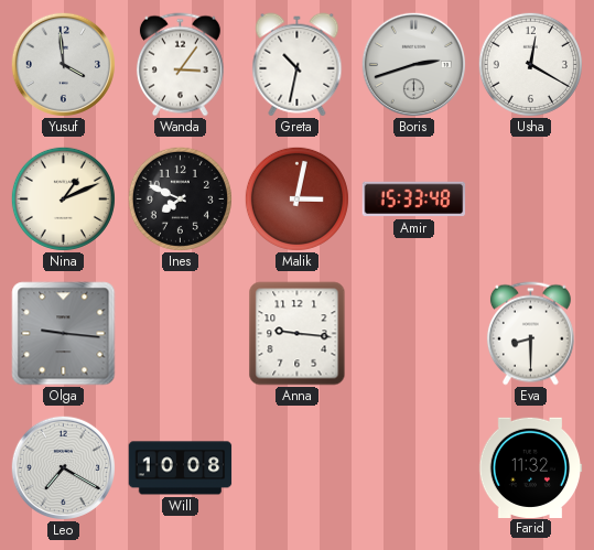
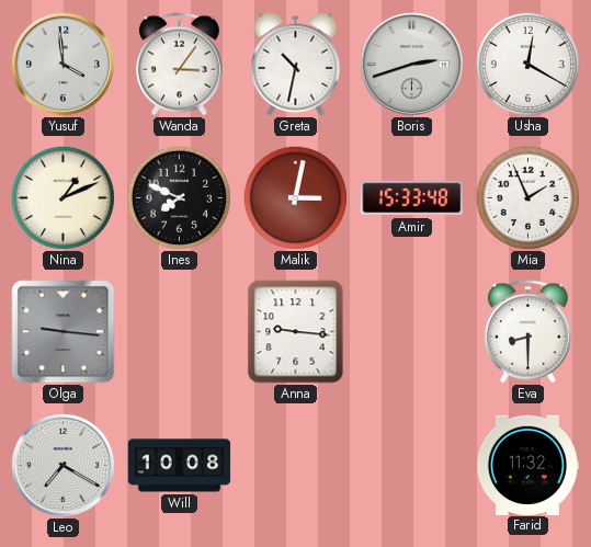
Mia: none -> 1:56 (527, 197)
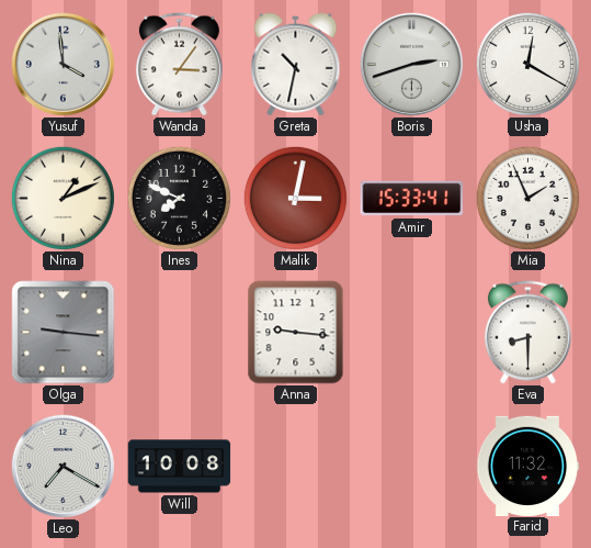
Amir: 15:33:48 -> 15:33:41 (412, 199)
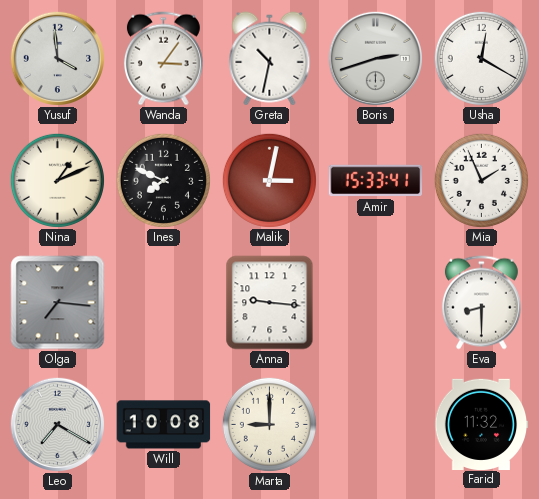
Olga: 9:16 -> 7:16 (58, 303)
Marta: none -> 9:00 (269, 424)
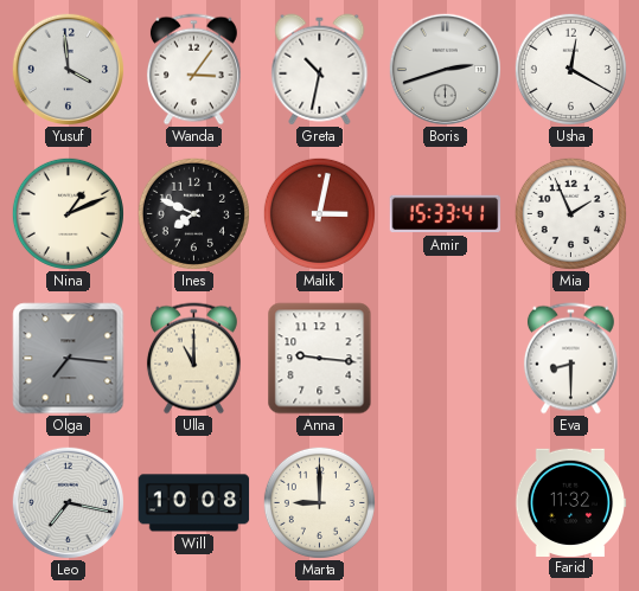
Ulla: none -> 11:00 (193, 359)
Leo: 7:20 -> 7:17 (68, 502)
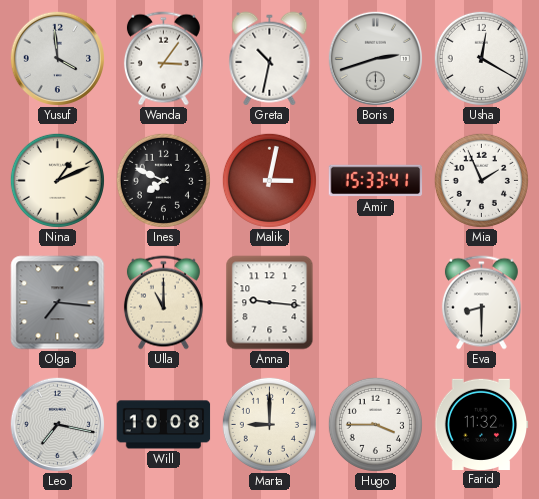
Hugo: none -> 3:45 (375, 424)
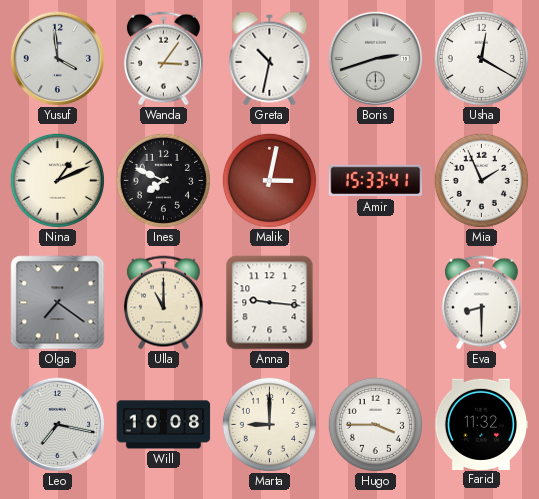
Olga: 7:16 -> 7:21 (58, 303)
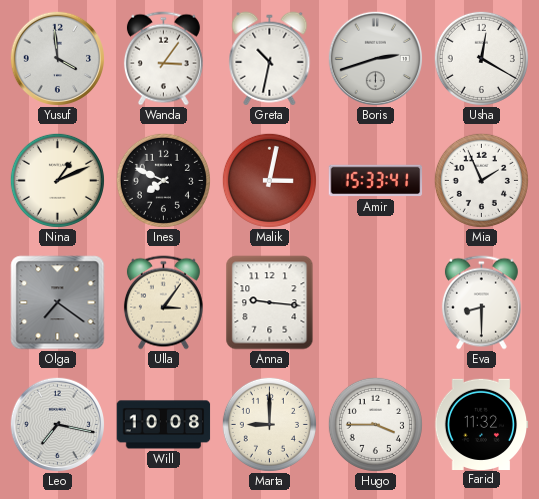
Ulla: 11:00 -> 3:06 (163, 303)
